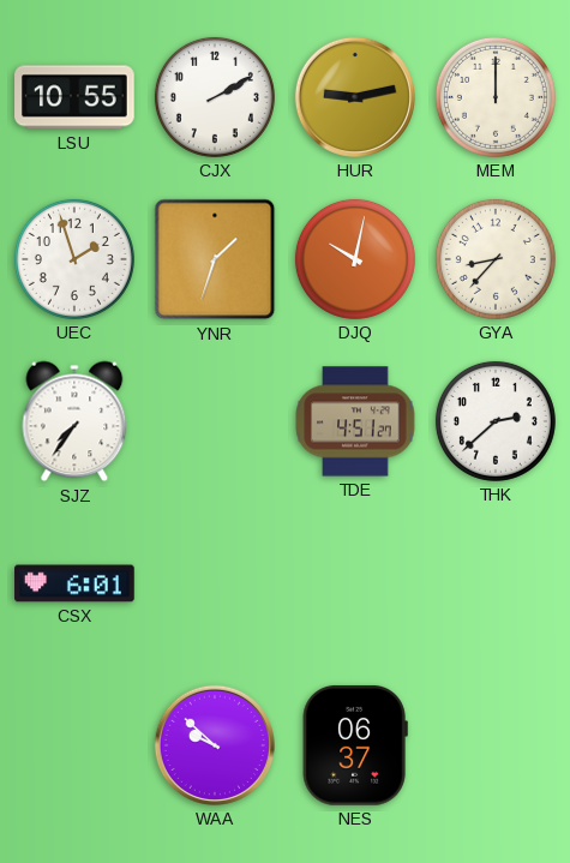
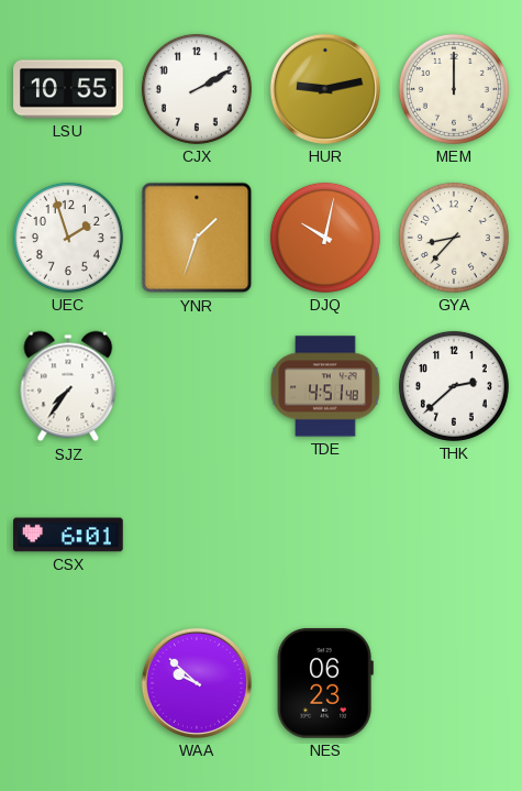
TDE: 4:51:27 -> 4:51:48 (325, 386)
NES: 06:37 -> 06:23 (325, 683)
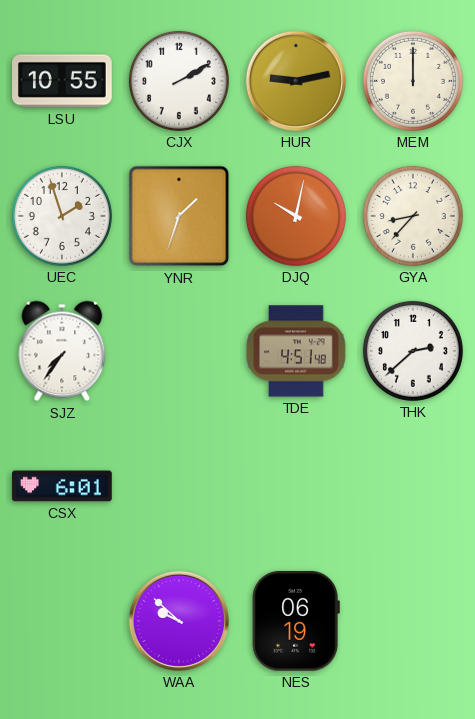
NES: 06:23 -> 06:19 (296, 621)
